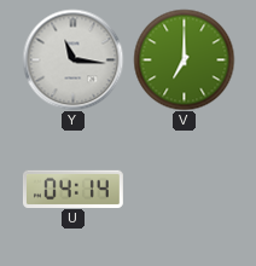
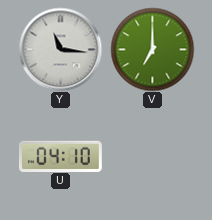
U: 04:14 -> 04:10 (60, 156)
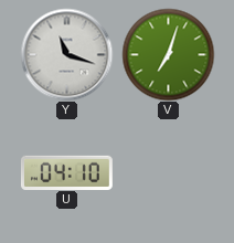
Y: 11:16 -> 11:18 (66, 54)
V: 7:00 -> 7:03 (168, 54)
